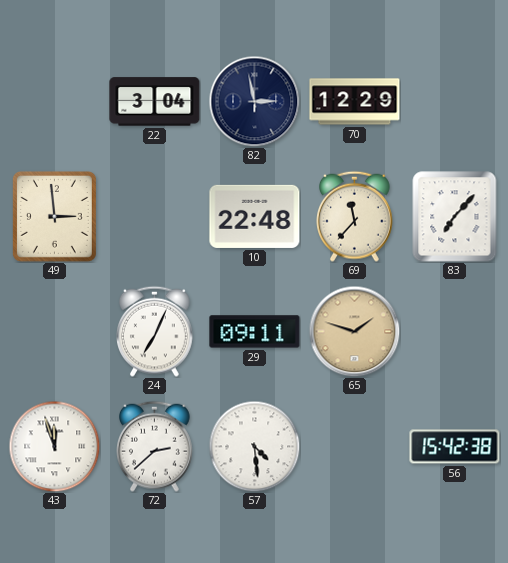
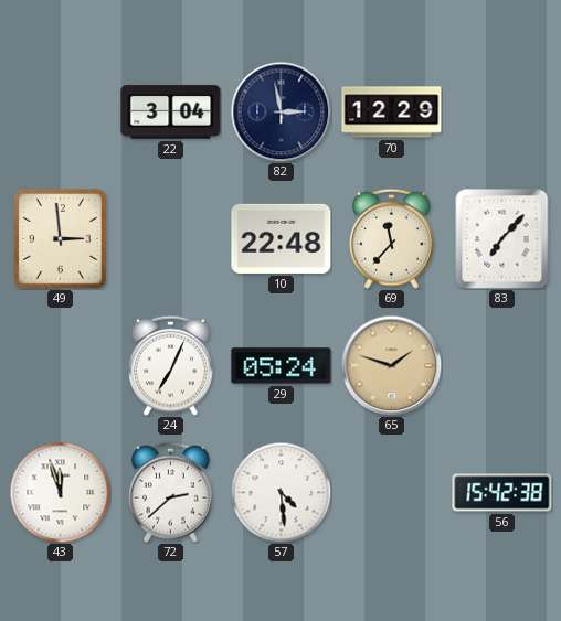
29: 09:11 -> 05:24 (282, 366)
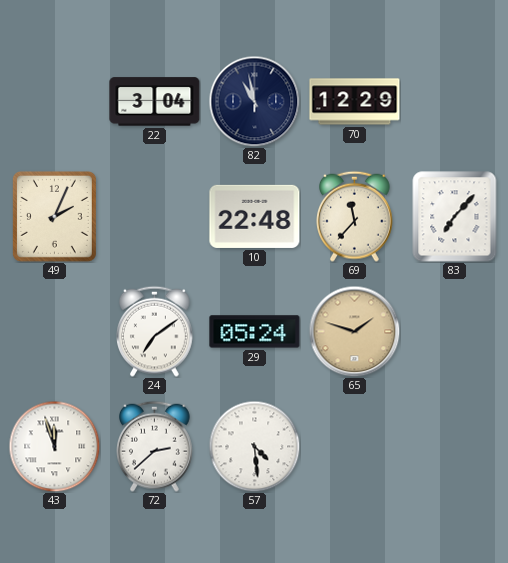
82: 2:58 -> 10:58 (254, 101)
49: 2:59 -> 2:04 (54, 216)
24: 7:04 -> 7:09 (155, 331)
56: 15:42 -> none (502, 493)
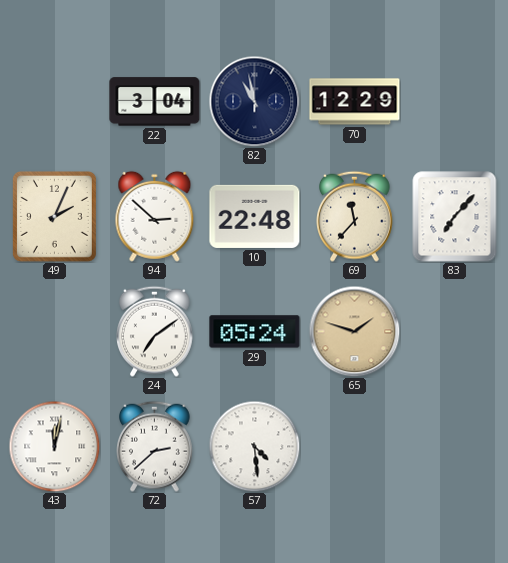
94: none -> 2:52 (155, 216)
43: 11:57 -> 12:02 (54, 446)
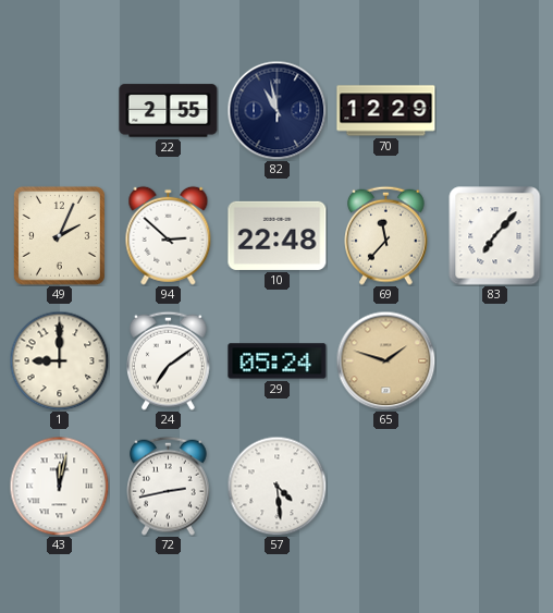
22: 3:04 -> 2:55 (169, 111)
1: none -> 9:00 (59, 360)
72: 2:38 -> 2:43 (169, 486)
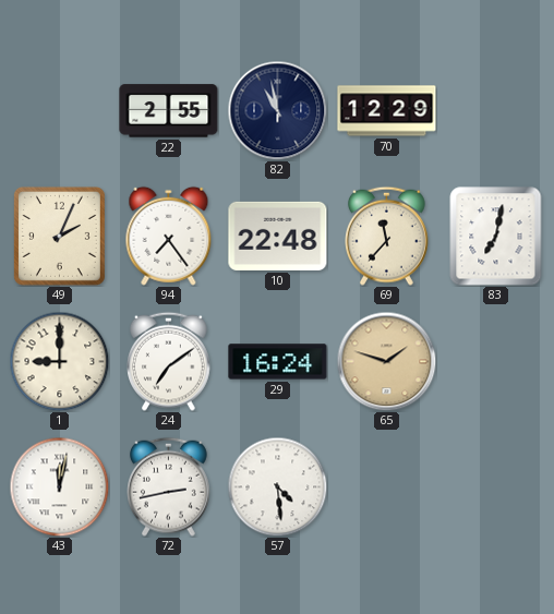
94: 2:52 -> 7:24 (169, 236)
83: 7:07 -> 7:02 (496, 237)
29: 05:24 -> 16:24 (278, 362)
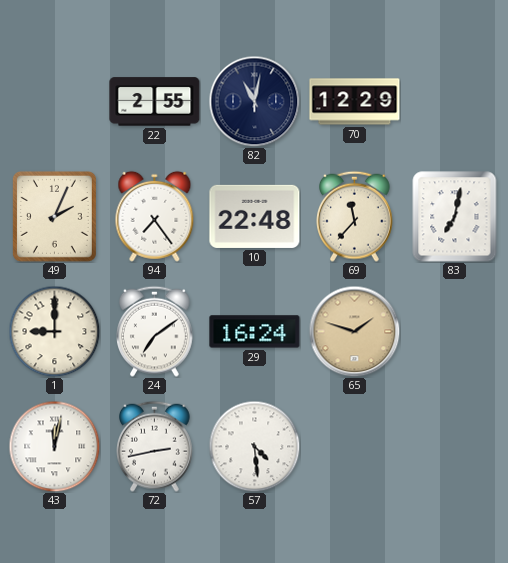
82: 10:58 -> 11:02 (254, 101)
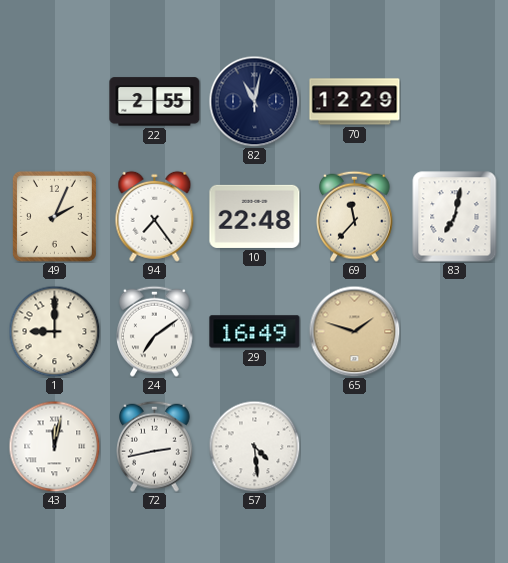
29: 16:24 -> 16:49 (255, 332)
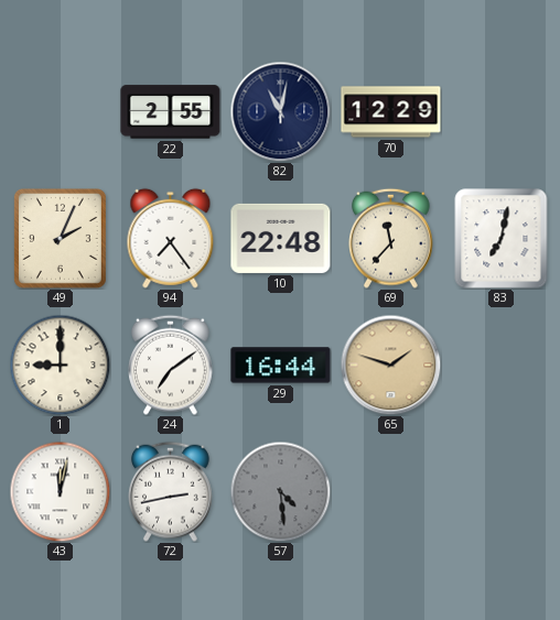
29: 16:49 -> 16:44 (281, 366)
57 dial: white -> grey (280, 491)
